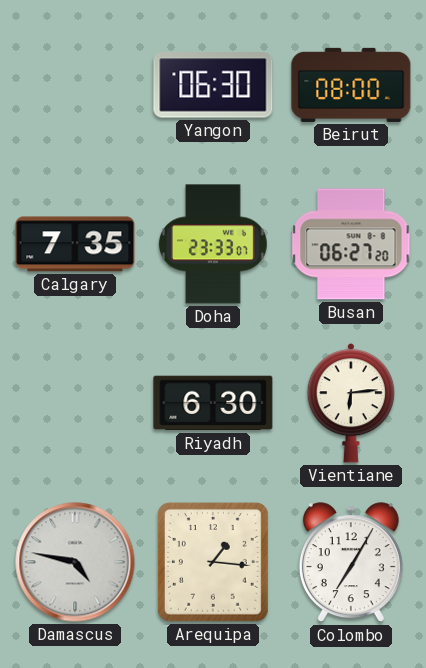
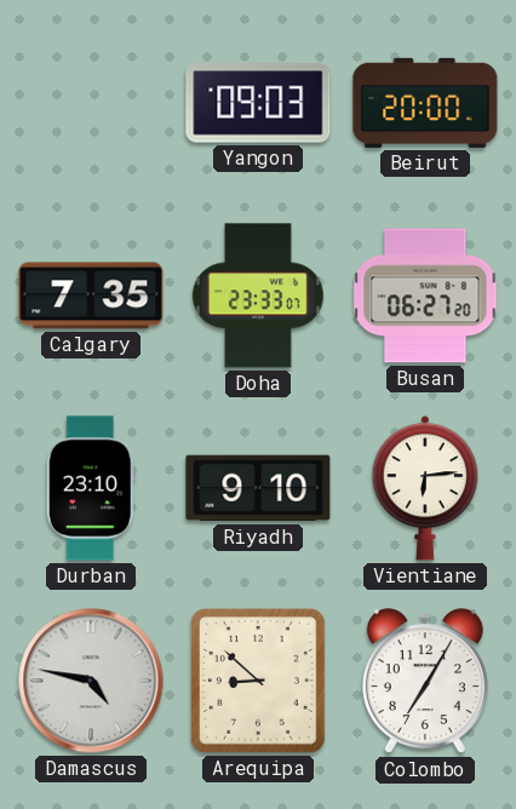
Yangon: 06:30 -> 09:03 (258, 103)
Beirut: 08:00 -> 20:00 (425, 103)
Durban: none -> 23:10 (91, 488)
Riyadh: 6:30 -> 9:10 (258, 488)
Arequipa: 1:16 -> 8:52 (258, 681)
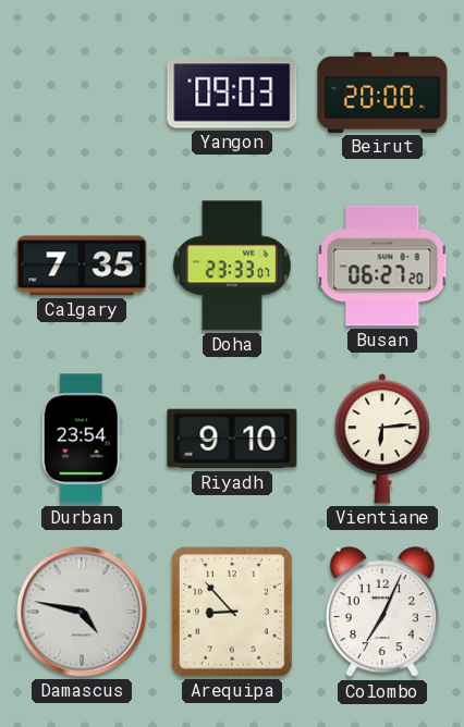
Durban: 23:10 -> 23:54 (82, 439)
Arequipa: 8:52 -> 8:53 (232, 612)
Colombo: 7:05 -> 7:04 (382, 613)
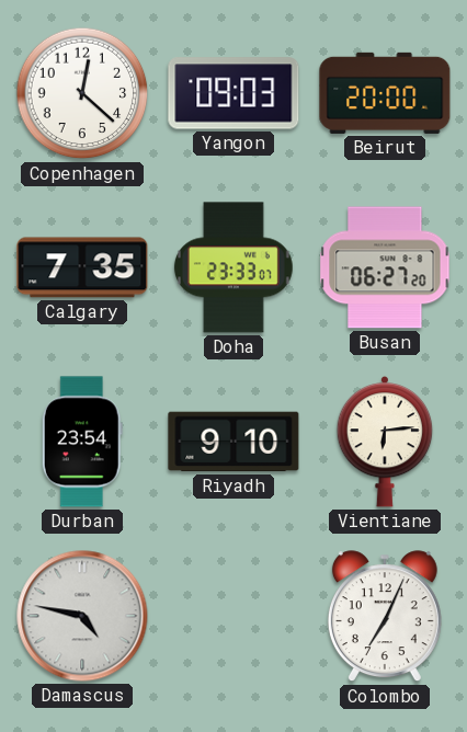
Copenhagen: none -> 12:22 (82, 93)
Arequipa: 8:53 -> none (232, 612)
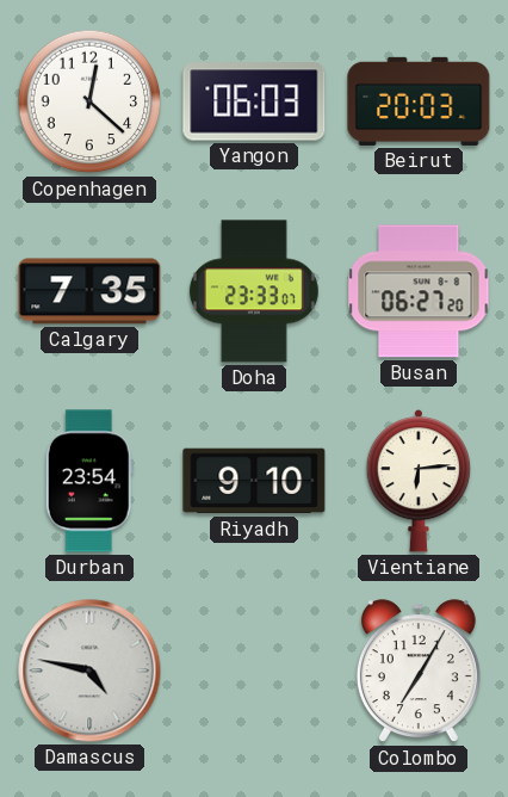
Yangon: 09:03 -> 06:03 (254, 101)
Beirut: 20:00 -> 20:03 (419, 101)
Colombo: 7:04 -> 7:05 (419, 672)
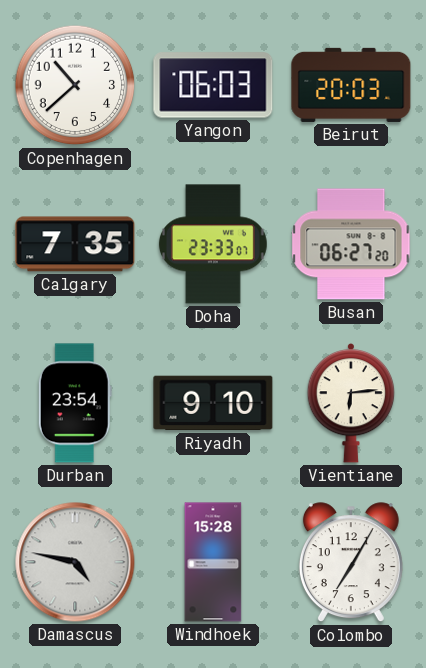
Copenhagen: 12:22 -> 10:38 (75, 85)
Windhoek: none -> 15:28 (213, 562)
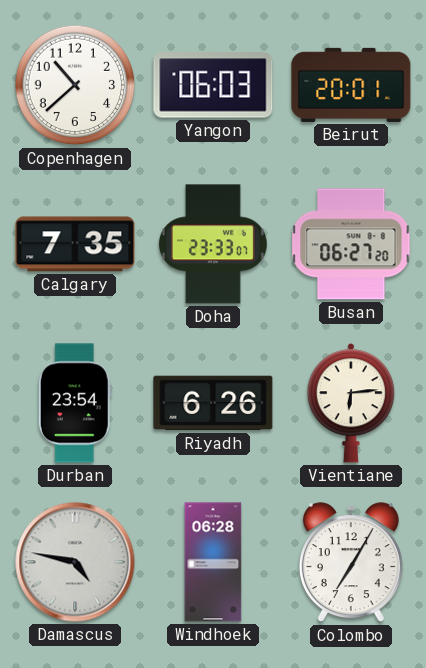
Beirut: 20:03 -> 20:01 (351, 85)
Riyadh: 9:10 -> 6:26 (213, 403)
Windhoek: 15:28 -> 06:28 (213, 562)
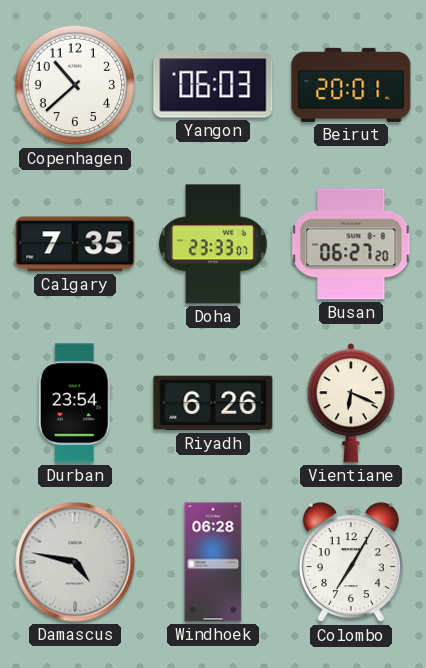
Vientiane: 6:14 -> 6:19 (351, 403)
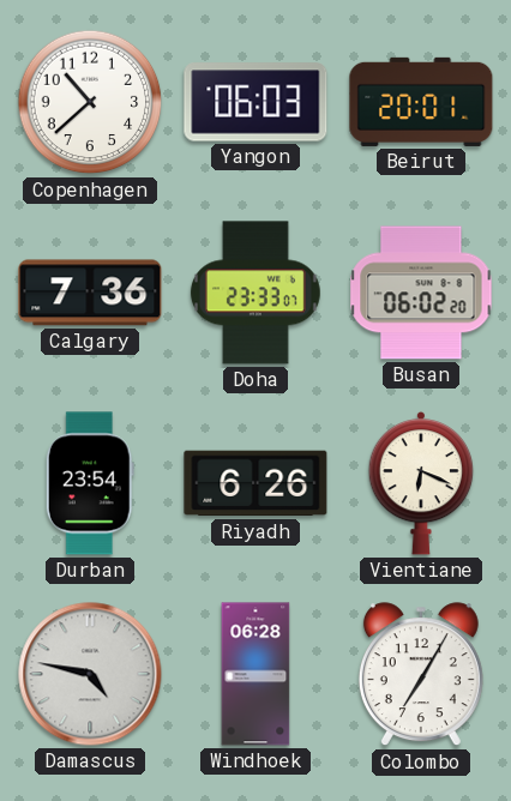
Calgary: 7:35 -> 7:36 (90, 293)
Busan: 06:27 -> 06:02 (421, 293)
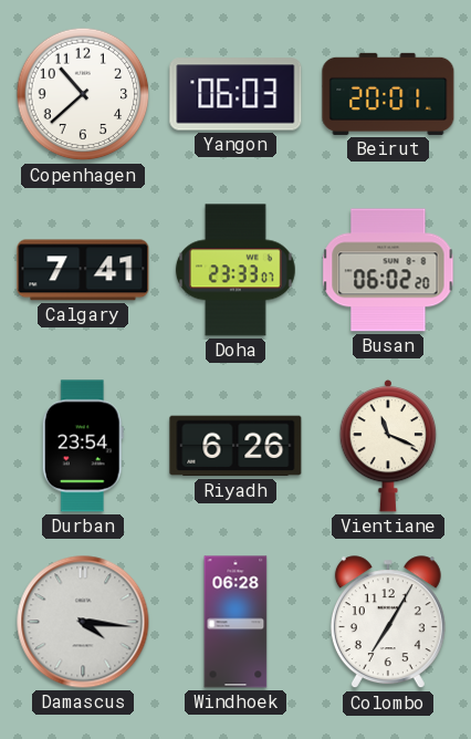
Calgary: 7:36 -> 7:41 (83, 270)
Vientiane: 6:19 -> 11:19 (388, 446)
Damascus: 4:47 -> 4:16 (83, 622)
